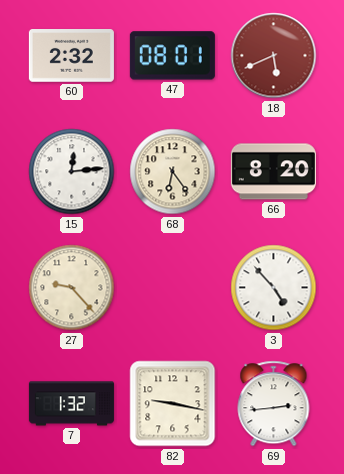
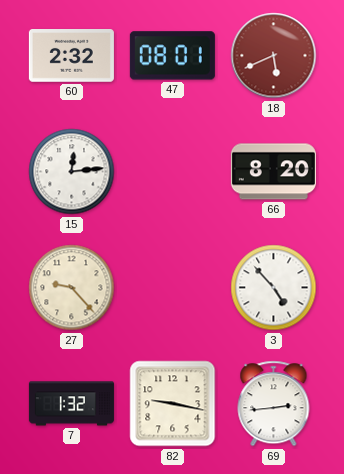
68: 6:24 -> none (173, 172)
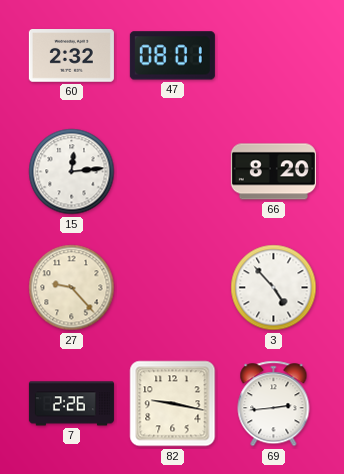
18: 5:41 -> none (274, 56)
7: 1:32 -> 2:26 (71, 404)
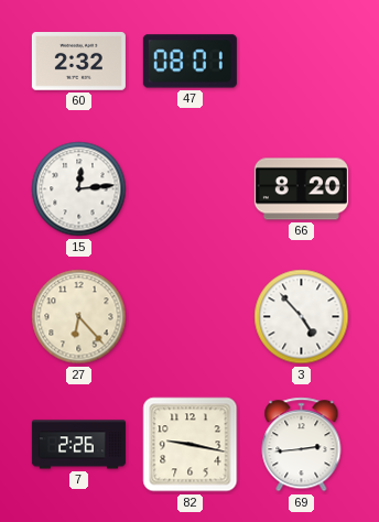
27: 9:23 -> 6:23 (79, 317)
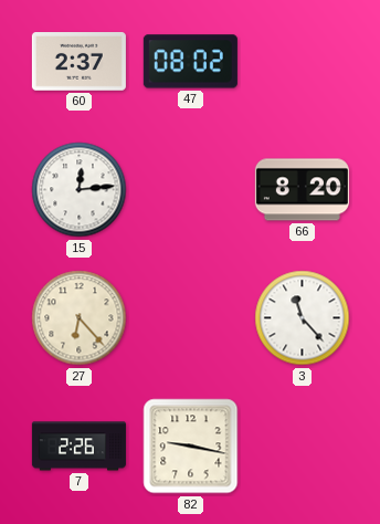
60: 2:32 -> 2:37 (78, 62)
47: 08:01 -> 08:02 (190, 62)
3: 4:53 -> 11:23 (303, 318)
69: 2:44 -> none (302, 445)
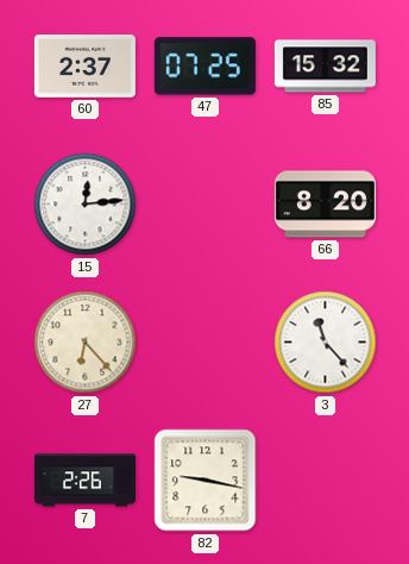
47: 08:02 -> 07:25 (204, 67)
85: none -> 15:32 (325, 67)
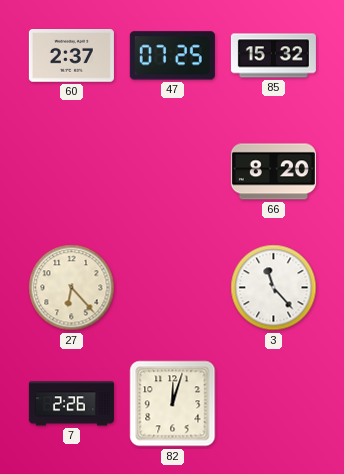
15: 12:14 -> none (86, 205)
82: 9:17 -> 12:03 (173, 404)
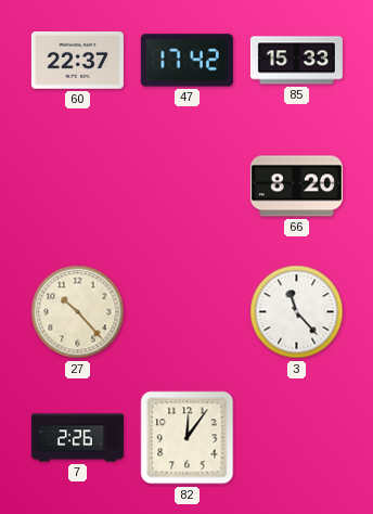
60: 2:37 -> 22:37 (77, 61)
47: 07:25 -> 17:42 (186, 61)
85: 15:32 -> 15:33 (296, 61)
27: 6:23 -> 10:23 (78, 312)
82: 12:03 -> 12:06 (188, 438)
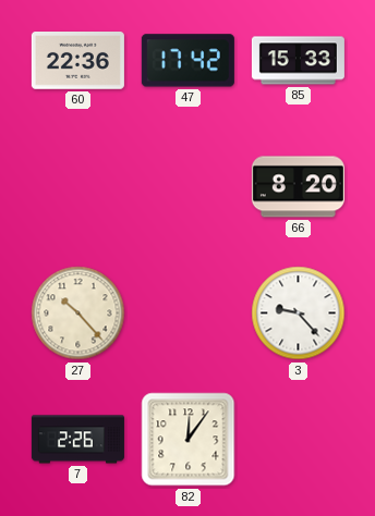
60: 22:37 -> 22:36 (77, 61)
3: 11:23 -> 9:23 (299, 314)
